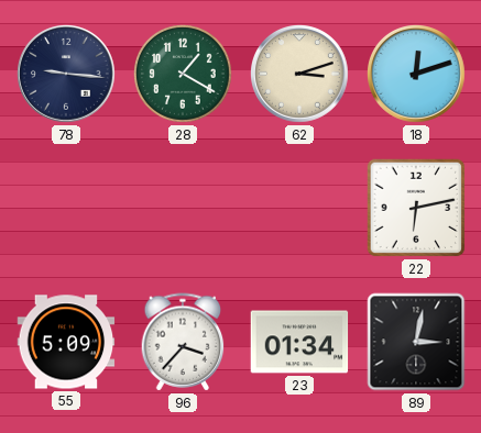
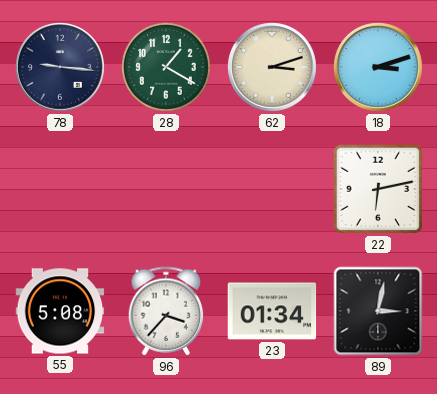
18: 12:12 -> 3:12 (379, 68)
55: 5:09 -> 5:08 (60, 311)
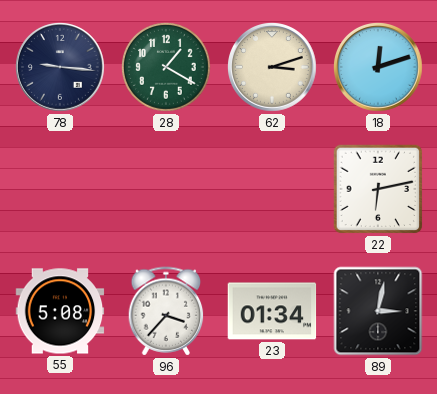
18: 3:12 -> 12:12 (379, 68)
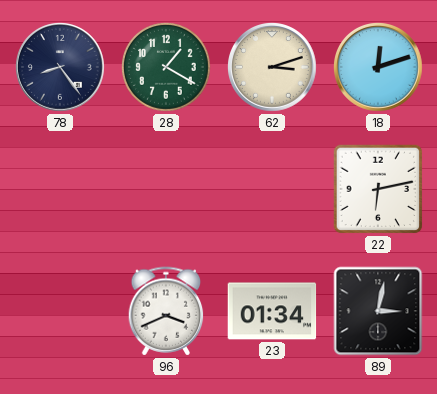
78: 9:16 -> 8:24 (61, 68)
55: 5:08 -> none (60, 311)
96: 3:37 -> 3:41 (166, 311)
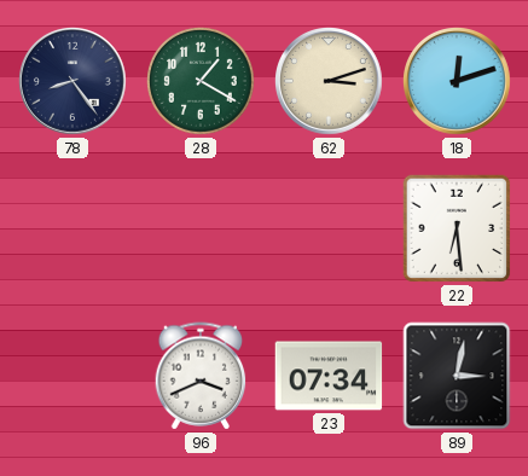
22: 6:13 -> 6:29 (457, 228)
23: 01:34 -> 07:34 (329, 376)
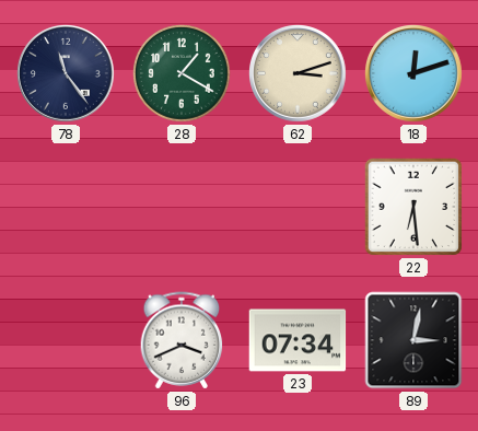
78: 8:24 -> 11:24 (67, 74)
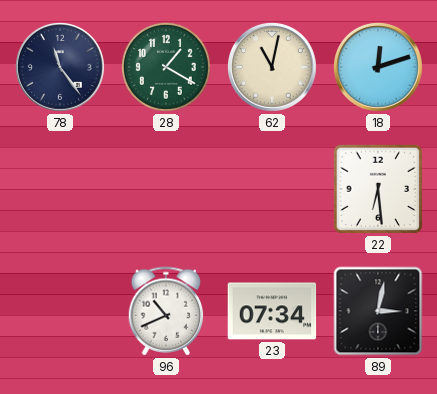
62: 3:12 -> 11:02 (273, 68)
96: 3:41 -> 10:41 (166, 311)
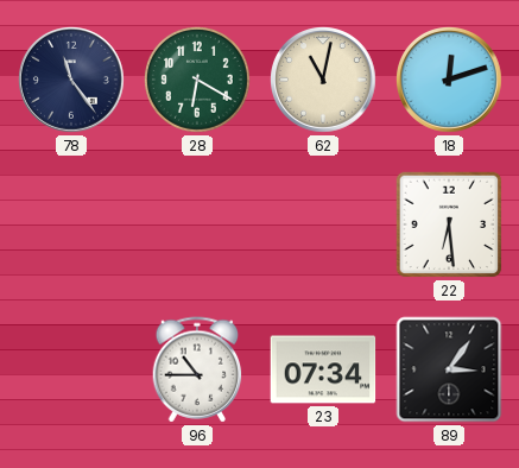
28: 1:20 -> 6:20 (198, 81)
96: 10:41 -> 10:45 (197, 369)
89: 3:02 -> 3:06 (449, 369)
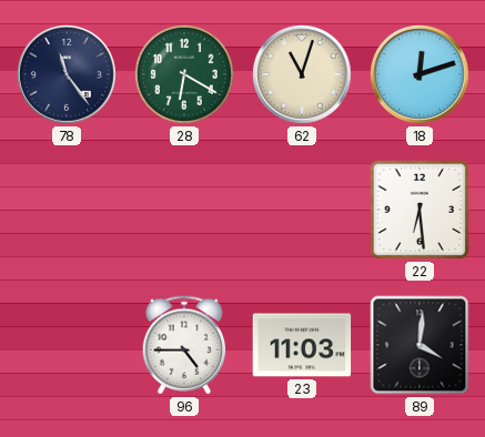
62: 11:02 -> 11:03 (303, 75)
96: 10:45 -> 4:45 (184, 345)
23: 07:34 -> 11:03 (302, 345)
89: 3:06 -> 4:01 (420, 345)
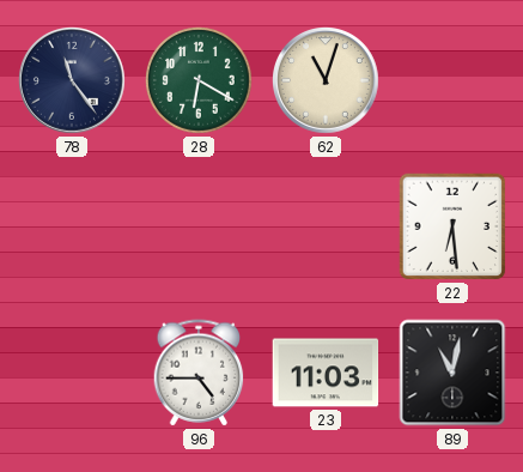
18: 12:12 -> none (421, 75)
89: 4:01 -> 11:02 (452, 373)
